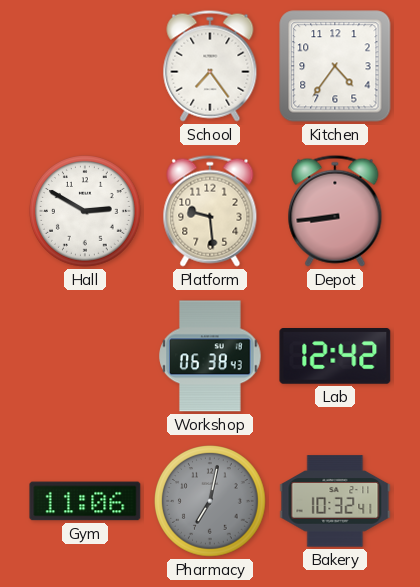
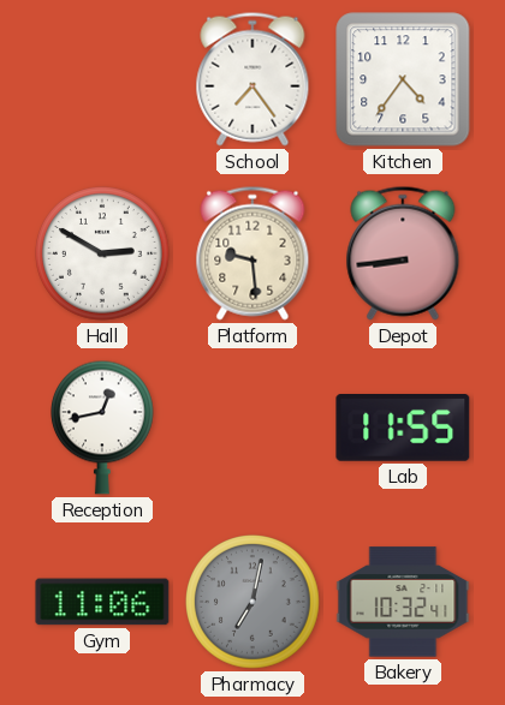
Reception: none -> 12:43 (103, 428)
Workshop: 06:38 -> none (210, 356)
Lab: 12:42 -> 11:55 (403, 429)
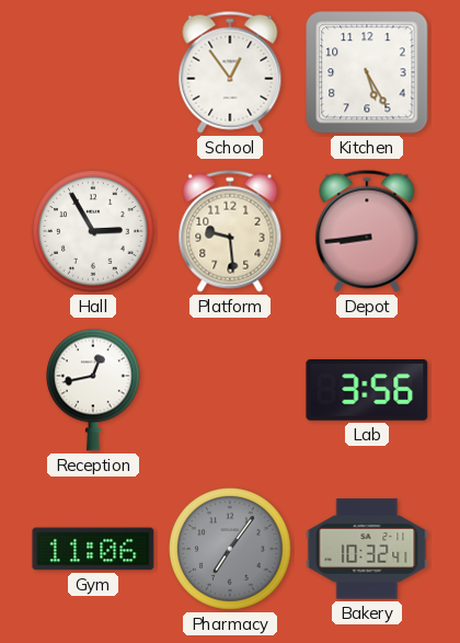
School: 7:24 -> 12:54 (230, 72)
Kitchen: 4:36 -> 5:25 (367, 72)
Hall: 2:50 -> 2:55 (93, 231)
Lab: 11:55 -> 3:56 (367, 391)
Pharmacy: 7:02 -> 7:06 (230, 549)
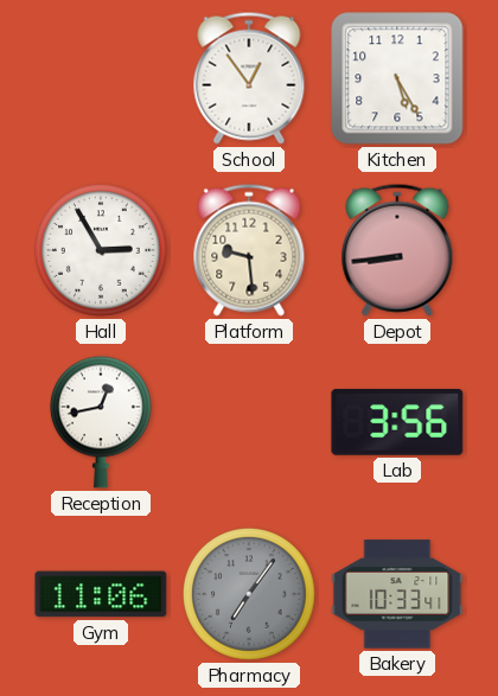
Bakery: 10:32 -> 10:33 (397, 594)
